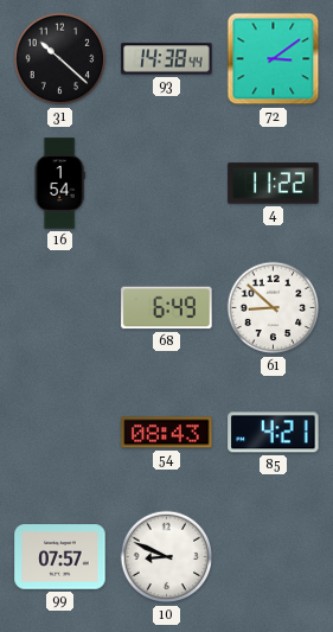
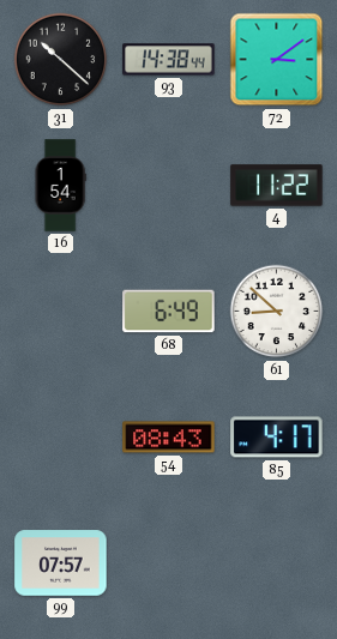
85: 4:21 -> 4:17 (277, 438)
10: 8:49 -> none (167, 557)
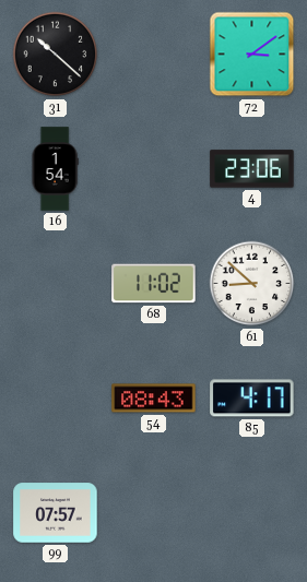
93: 14:38 -> none (169, 60)
4: 11:22 -> 23:06 (252, 169)
68: 6:49 -> 11:02 (154, 284)
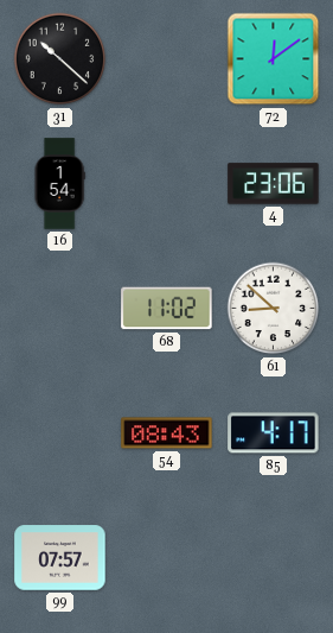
72: 3:09 -> 12:09 (274, 59)
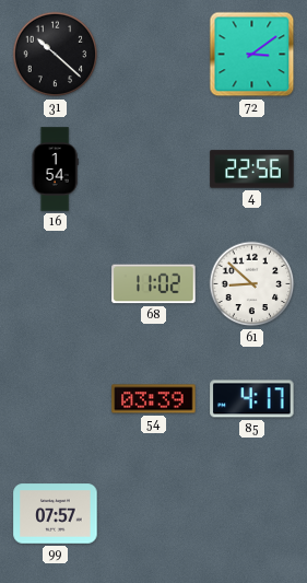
72: 12:09 -> 3:09 (252, 55)
4: 23:06 -> 22:56 (252, 170)
54: 08:43 -> 03:39 (154, 399)
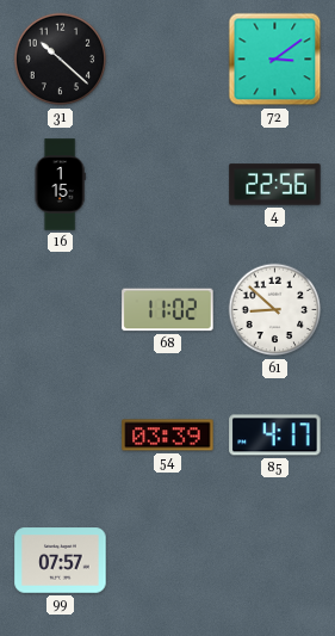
16: 1:54 -> 1:15 (60, 185)
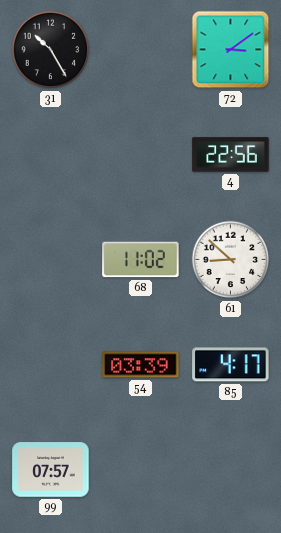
31: 10:22 -> 10:25 (51, 50)
16: 1:15 -> none (60, 185)
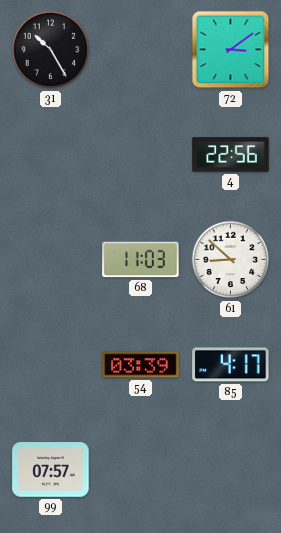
68: 11:02 -> 11:03 (141, 260)
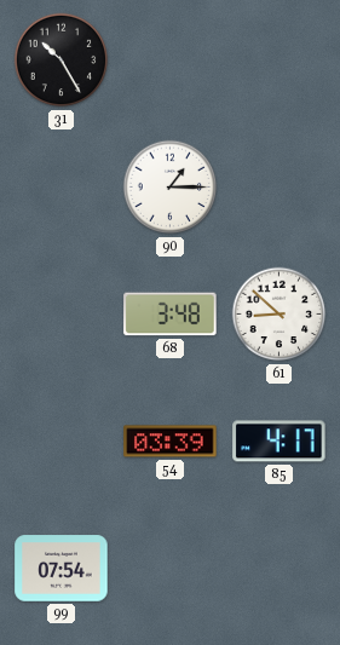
72: 3:09 -> none (231, 50)
90: none -> 1:15 (171, 188)
4: 22:56 -> none (231, 155)
68: 11:03 -> 3:48 (171, 315)
99: 07:57 -> 07:54 (62, 569)
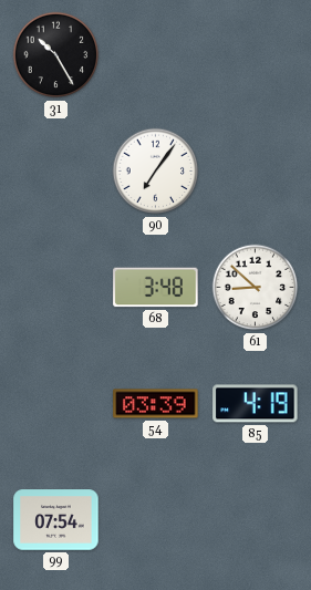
90: 1:15 -> 7:06 (156, 172)
85: 4:17 -> 4:19 (256, 404)
